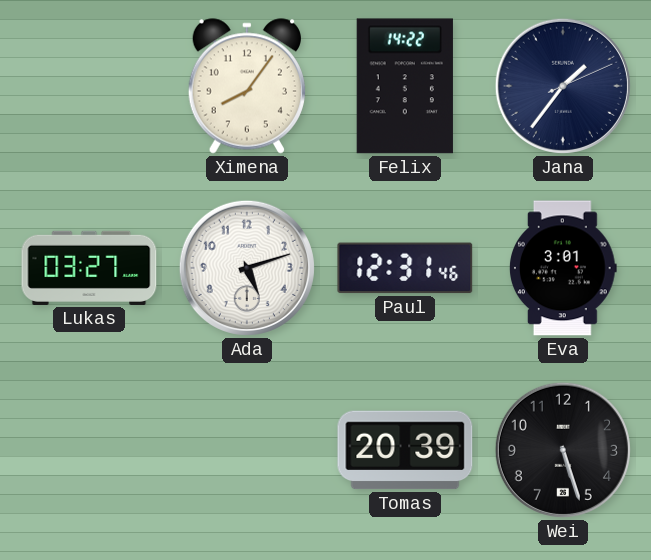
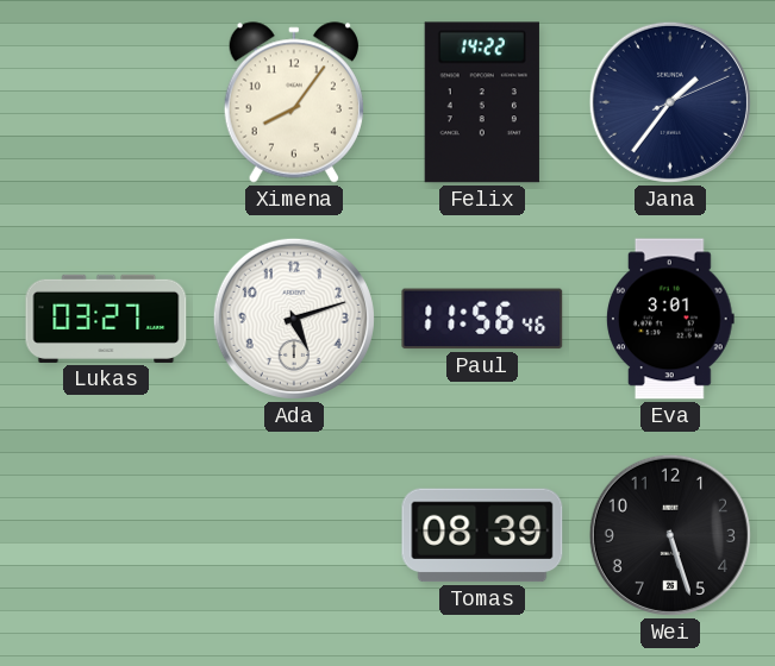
Paul: 12:31 -> 11:56 (482, 319)
Tomas: 20:39 -> 08:39 (482, 535)
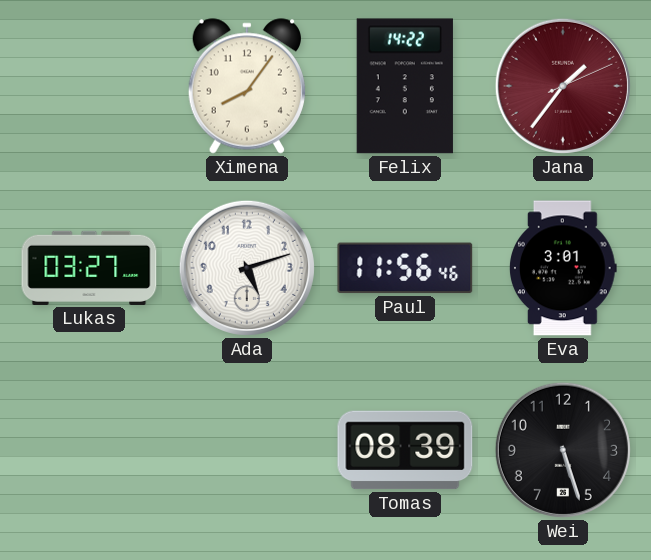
Jana dial: navy -> burgundy (563, 86)
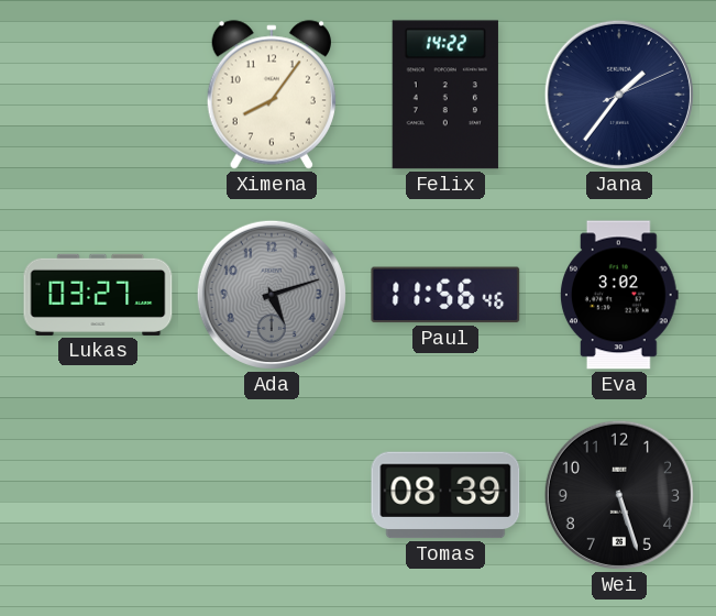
Jana dial: burgundy -> navy (619, 95)
Ada dial: white -> grey (272, 295)
Eva: 3:01 -> 3:02 (619, 295)
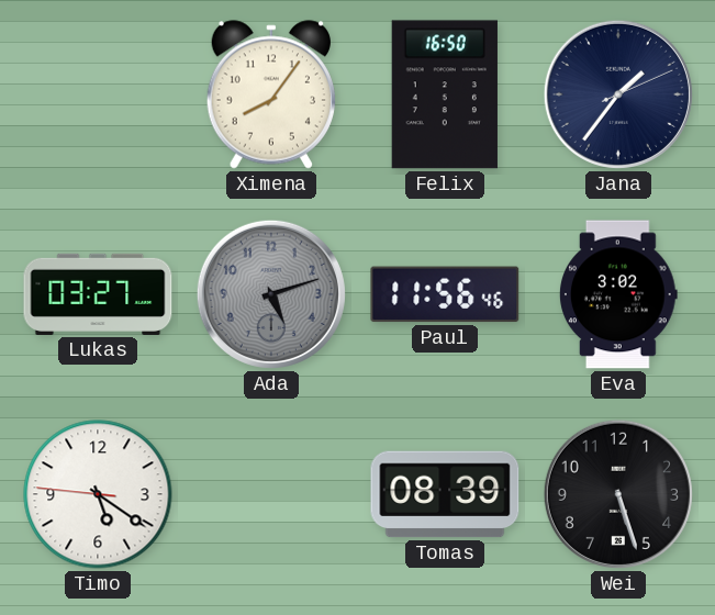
Felix: 14:22 -> 16:50 (445, 94)
Timo: none -> 5:20 (98, 494)
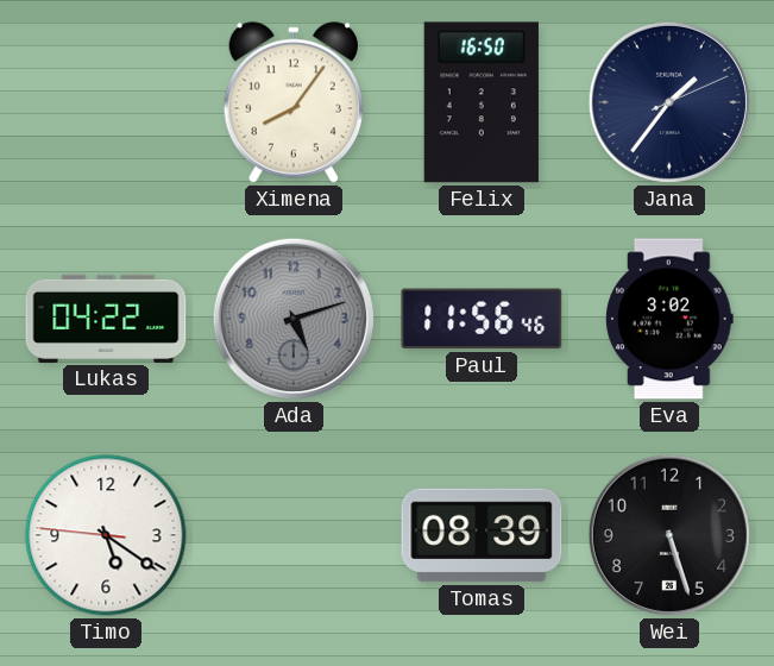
Lukas: 03:27 -> 04:22 (106, 319)
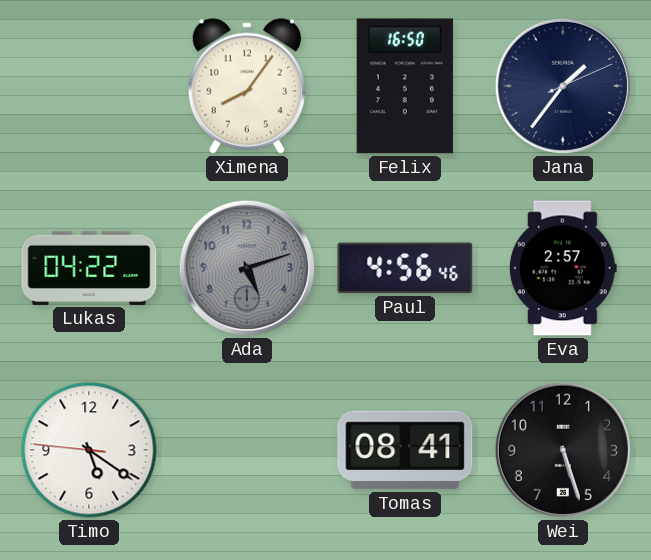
Paul: 11:56 -> 4:56 (405, 268)
Eva: 3:02 -> 2:57 (563, 268)
Tomas: 08:39 -> 08:41 (405, 450)
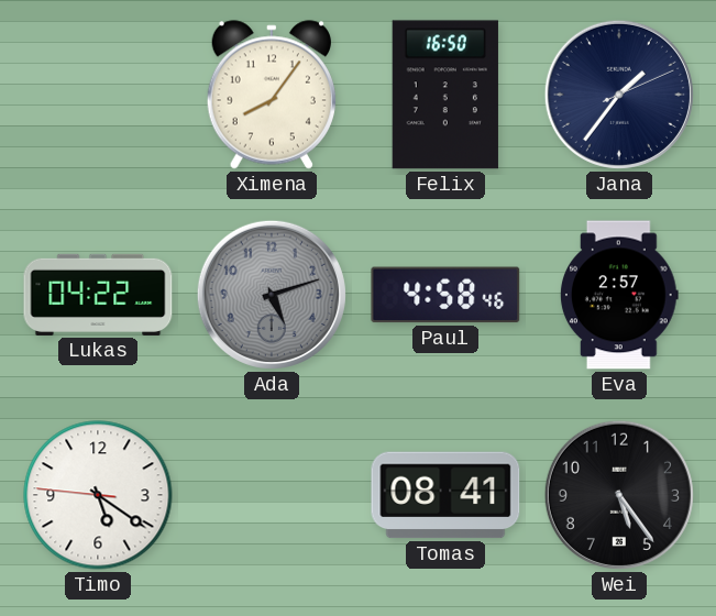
Paul: 4:56 -> 4:58 (445, 295)
Wei: 5:27 -> 5:24 (619, 495)
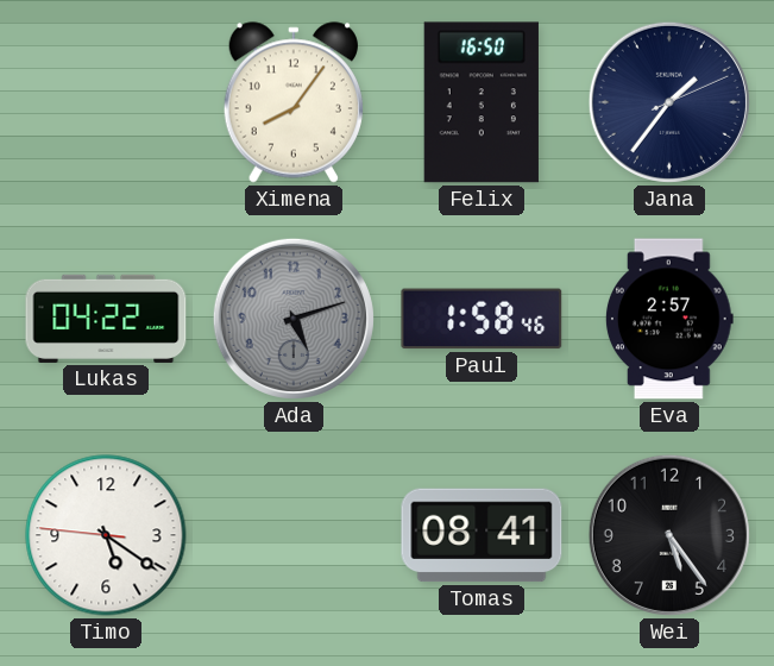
Paul: 4:58 -> 1:58 (482, 319)
